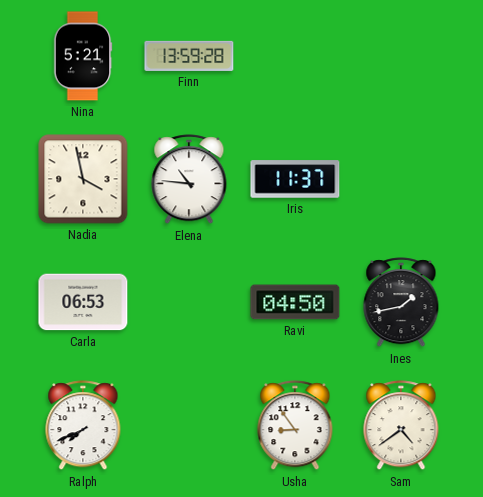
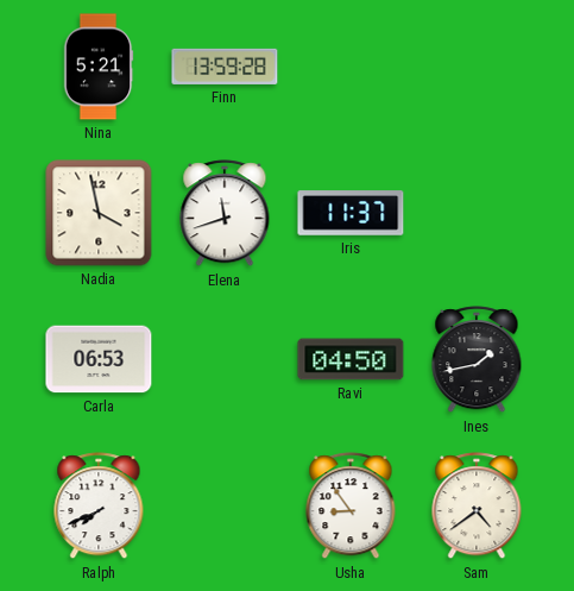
Elena: 10:46 -> 11:42 (225, 214)
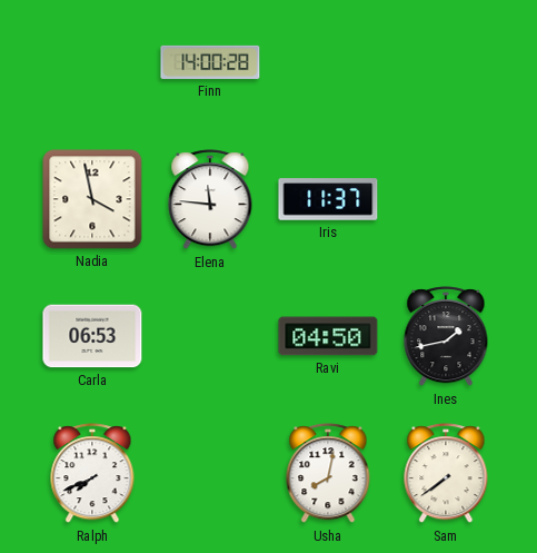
Nina: 5:21 -> none (99, 67)
Finn: 13:59 -> 14:00 (210, 62)
Elena: 11:42 -> 11:46 (210, 200)
Usha: 8:54 -> 8:02 (328, 474)
Sam: 4:39 -> 7:39 (446, 474)
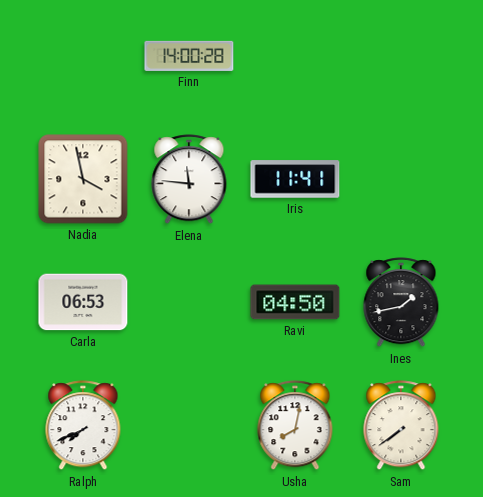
Iris: 11:37 -> 11:41 (295, 179)
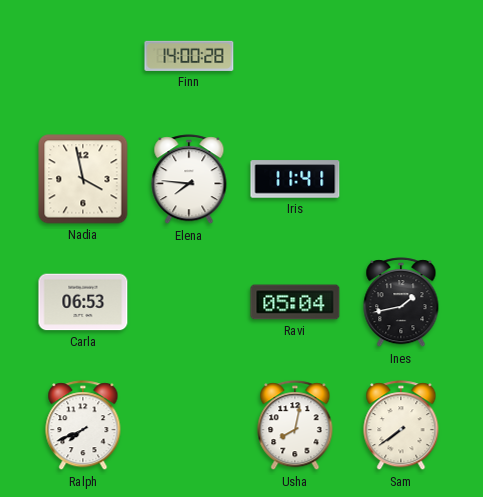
Elena: 11:46 -> 7:46 (189, 180)
Ravi: 04:50 -> 05:04 (295, 302)
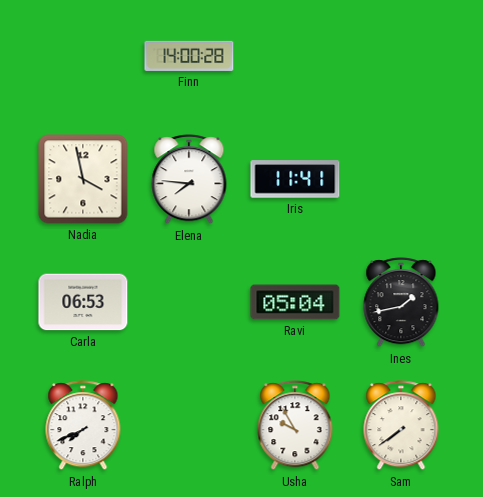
Usha: 8:02 -> 9:55 (295, 426)
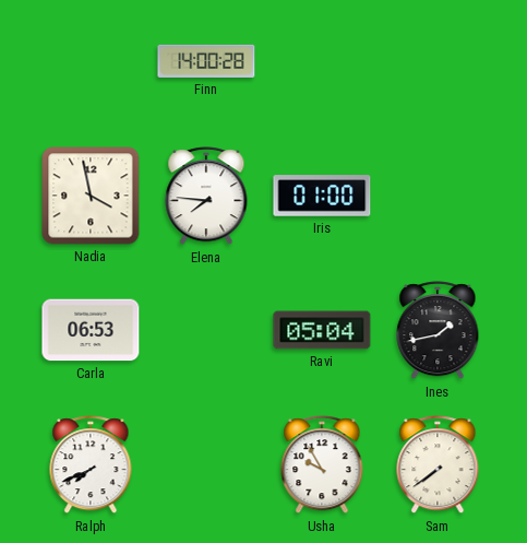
Iris: 11:41 -> 01:00 (322, 196)
